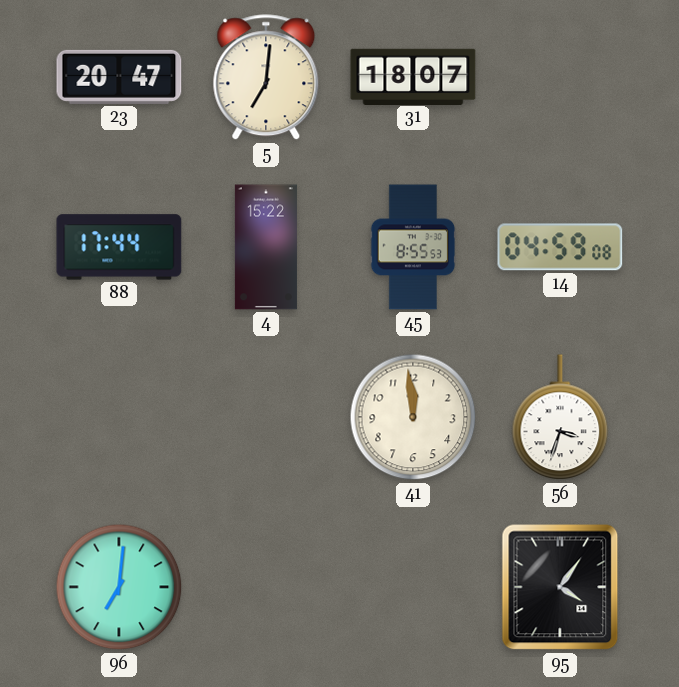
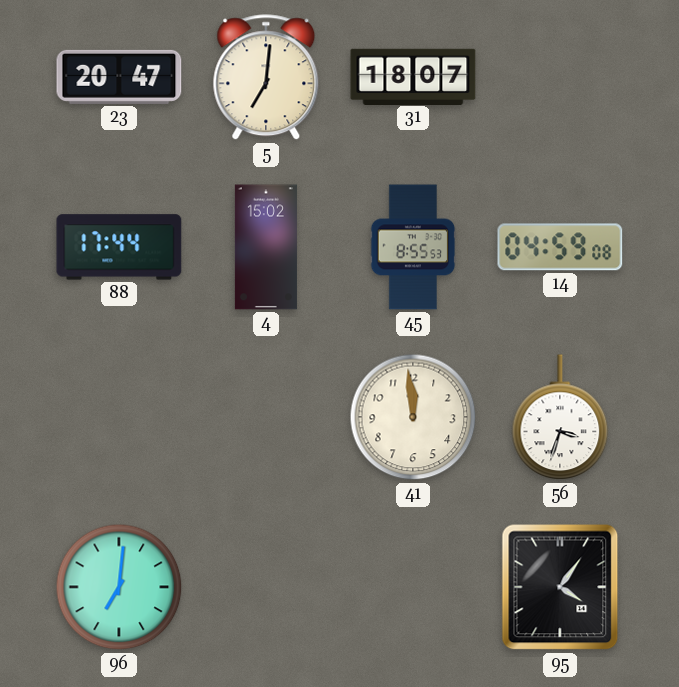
4: 15:22 -> 15:02 (266, 247)
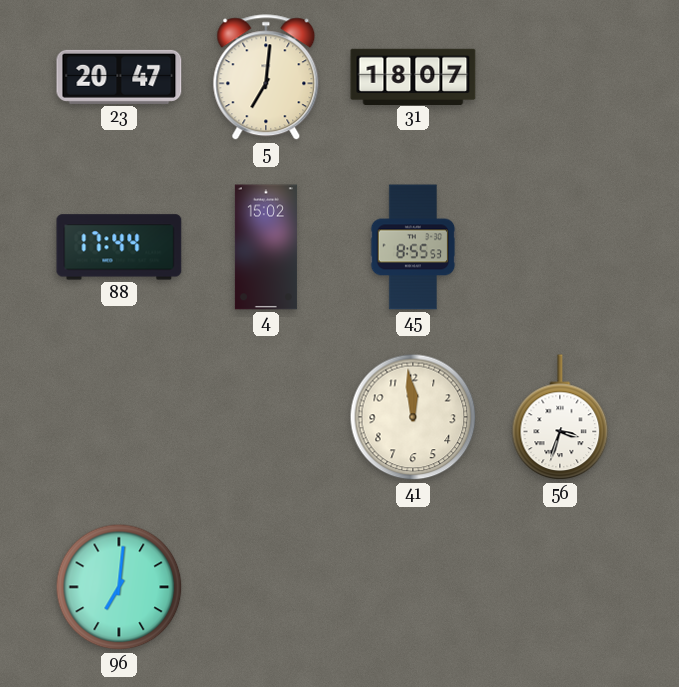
14: 04:59 -> none (560, 247)
95: 4:06 -> none (560, 587)
